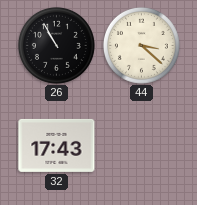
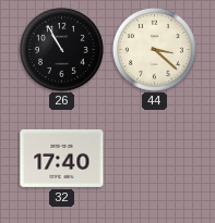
32: 17:43 -> 17:40 (62, 158)
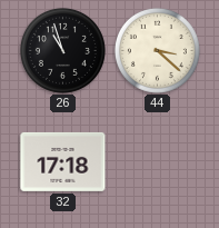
26: 10:55 -> 10:57 (62, 50)
32: 17:40 -> 17:18 (63, 161)
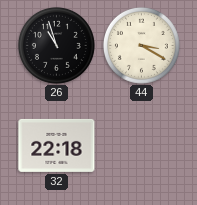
44: 3:22 -> 3:20 (141, 45)
32: 17:18 -> 22:18 (57, 145)
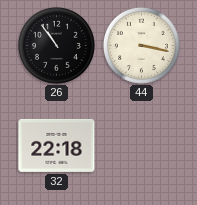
26: 10:57 -> 10:54 (56, 45)
44: 3:20 -> 3:17 (141, 45)
